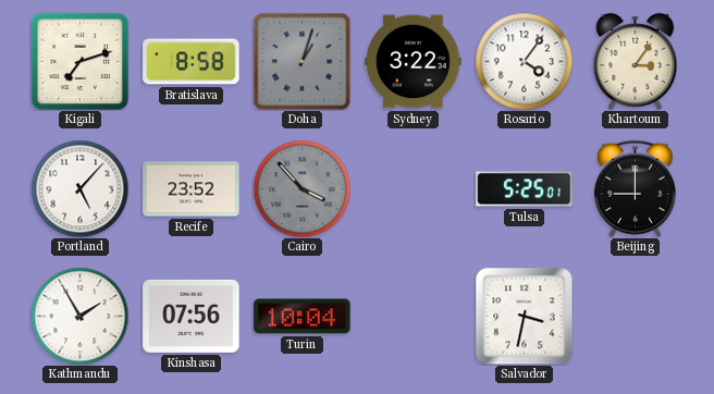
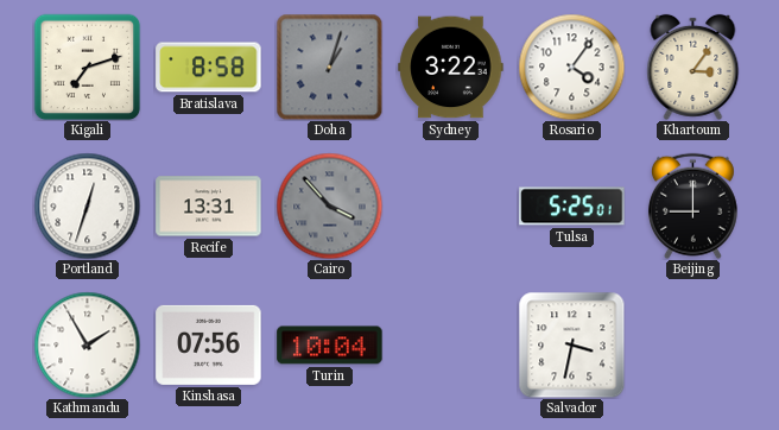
Portland: 5:07 -> 12:33 (87, 205)
Recife: 23:52 -> 13:31 (209, 207)
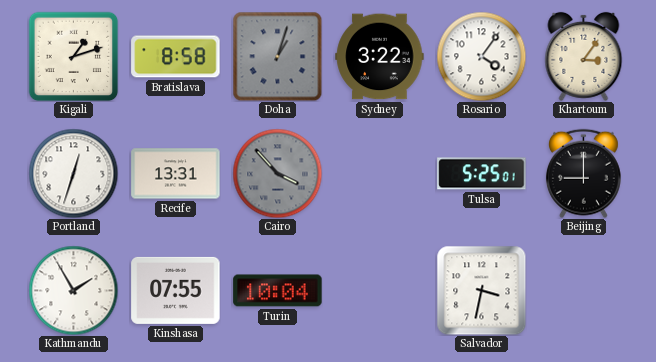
Kigali: 7:12 -> 1:12 (73, 56)
Kinshasa: 07:56 -> 07:55 (176, 290)
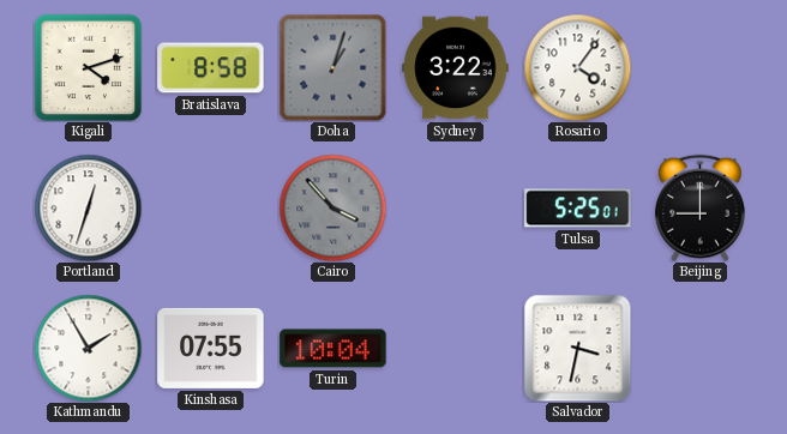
Kigali: 1:12 -> 4:12 (88, 67)
Khartoum: 3:06 -> none (584, 56)
Recife: 13:31 -> none (176, 174)
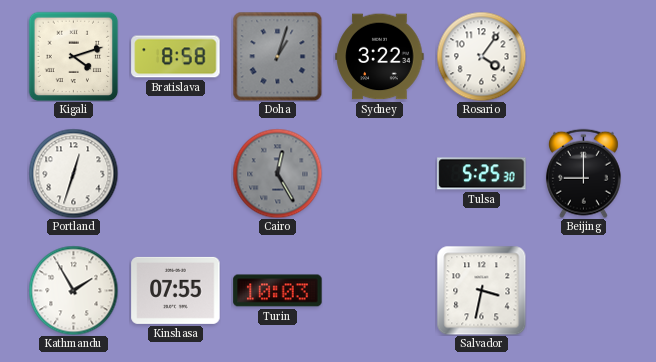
Cairo: 3:53 -> 12:25 (277, 173)
Tulsa: 5:25:01 -> 5:25:30 (482, 174)
Turin: 10:04 -> 10:03 (278, 291)
